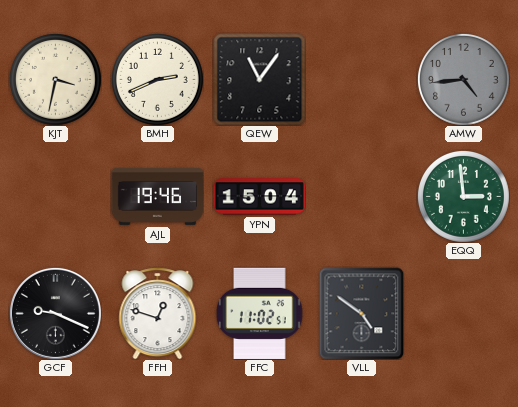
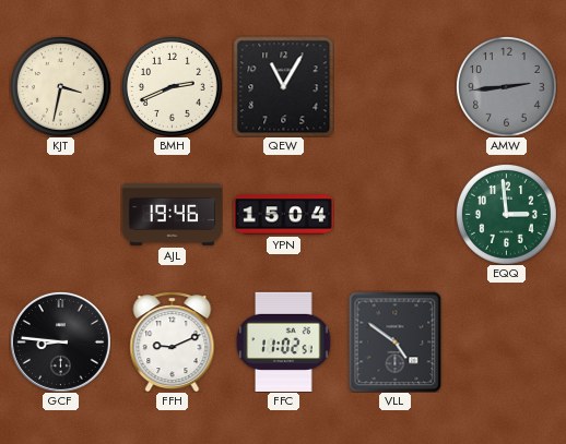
QEW: 11:06 -> 11:05 (283, 86)
AMW: 4:44 -> 2:44 (506, 86)
GCF: 9:19 -> 8:46 (60, 341)
FFH: 12:48 -> 9:11 (173, 341)
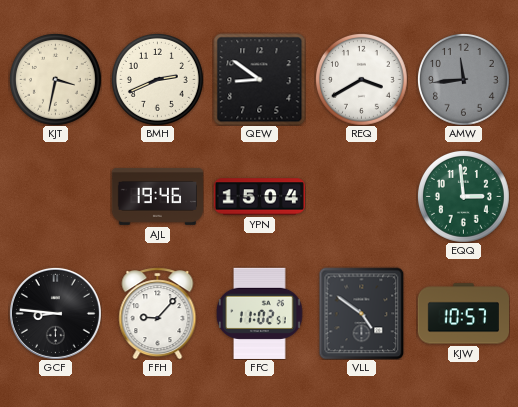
QEW: 11:05 -> 8:51 (259, 79)
REQ: none -> 3:40 (361, 79)
AMW: 2:44 -> 11:44 (463, 79)
FFH: 9:11 -> 9:07 (158, 313)
KJW: none -> 10:57 (463, 314)
